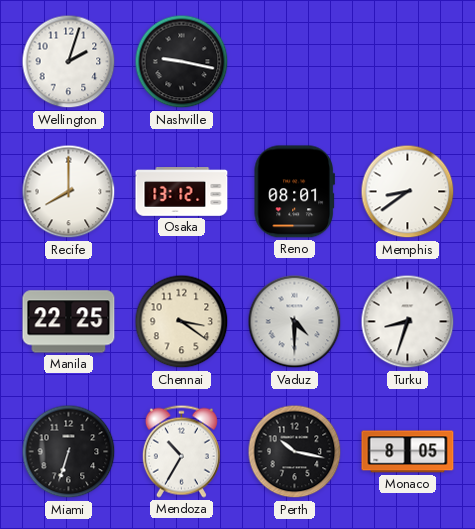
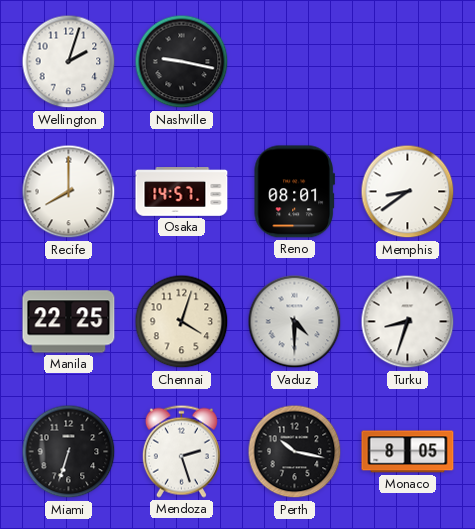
Osaka: 13:12 -> 14:57 (182, 192)
Chennai: 3:21 -> 4:03 (182, 322)
Mendoza: 10:35 -> 2:27 (181, 451)
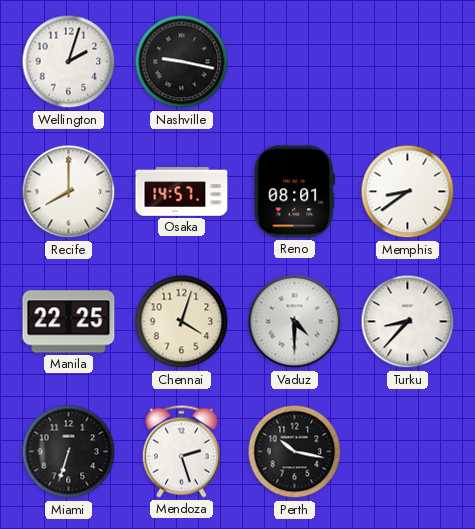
Turku: 8:33 -> 8:37 (408, 322)
Monaco: 8:05 -> none (408, 452)
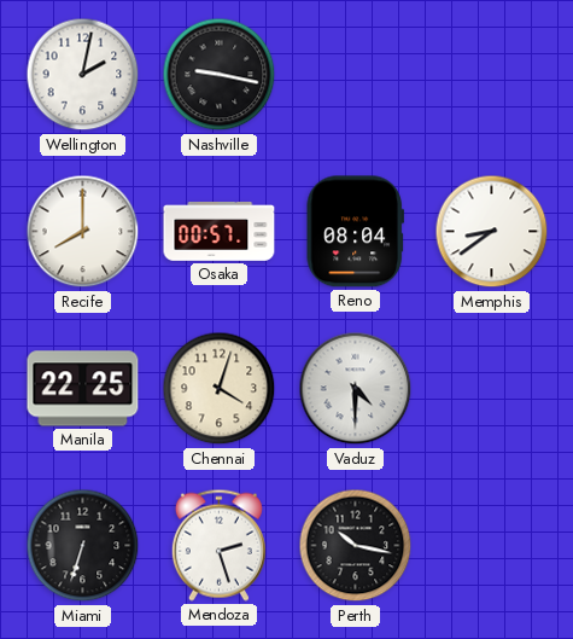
Wellington: 2:03 -> 2:02 (83, 75)
Osaka: 14:57 -> 00:57 (220, 232)
Reno: 08:01 -> 08:04 (355, 232)
Turku: 8:37 -> none (408, 322)
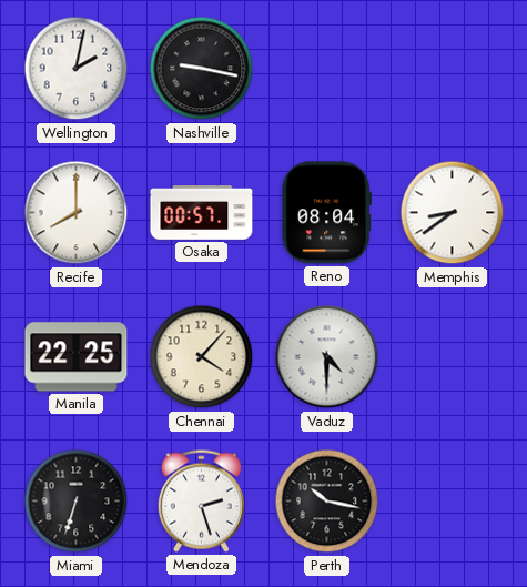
Chennai: 4:03 -> 4:07 (202, 357)
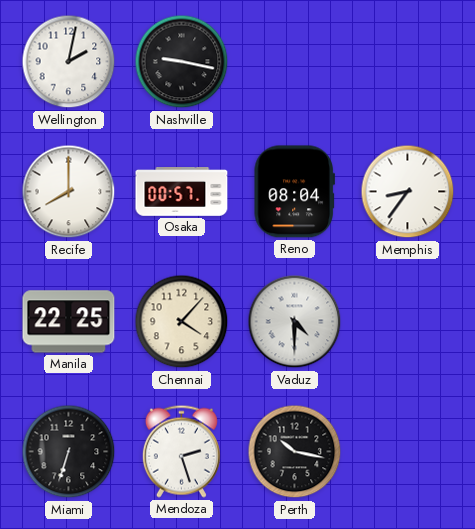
Memphis: 8:39 -> 8:36 (408, 192)
